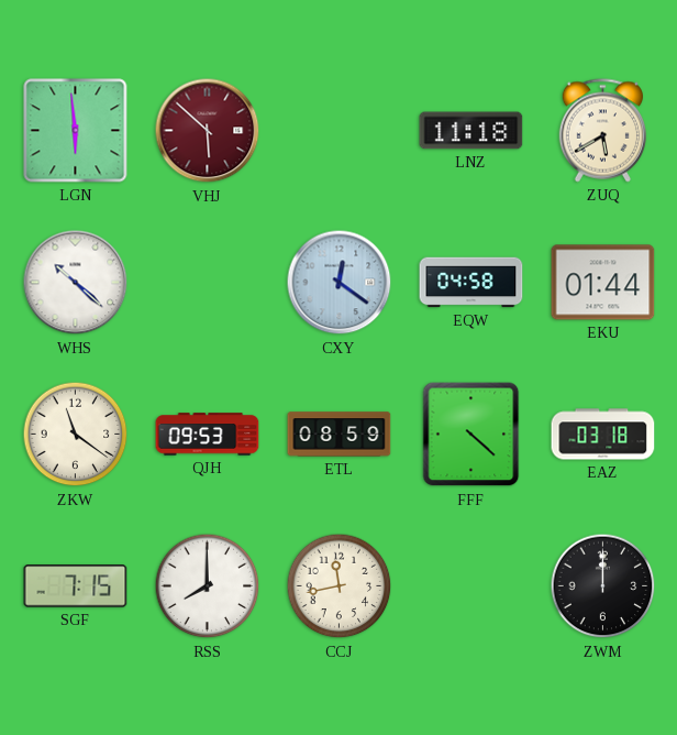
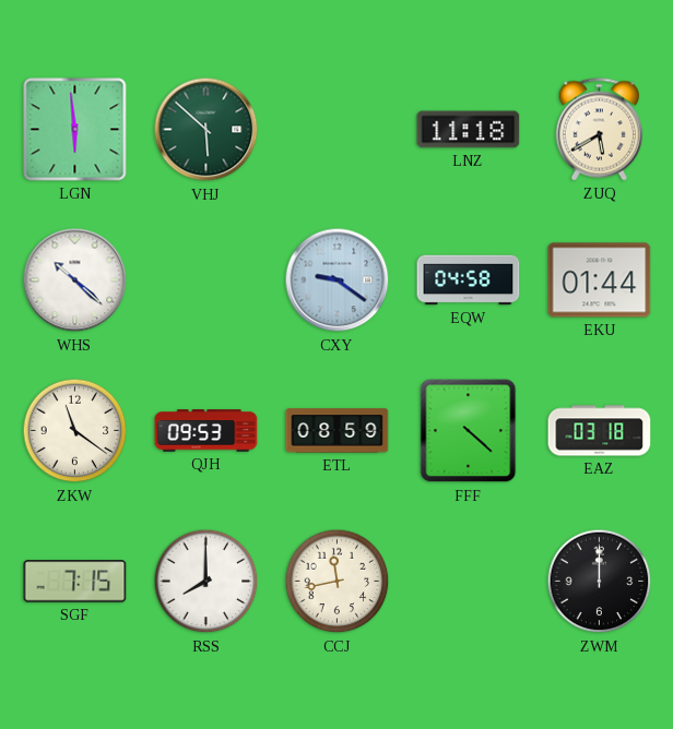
VHJ dial: burgundy -> green (206, 130)
CXY: 12:21 -> 9:21 (338, 280)
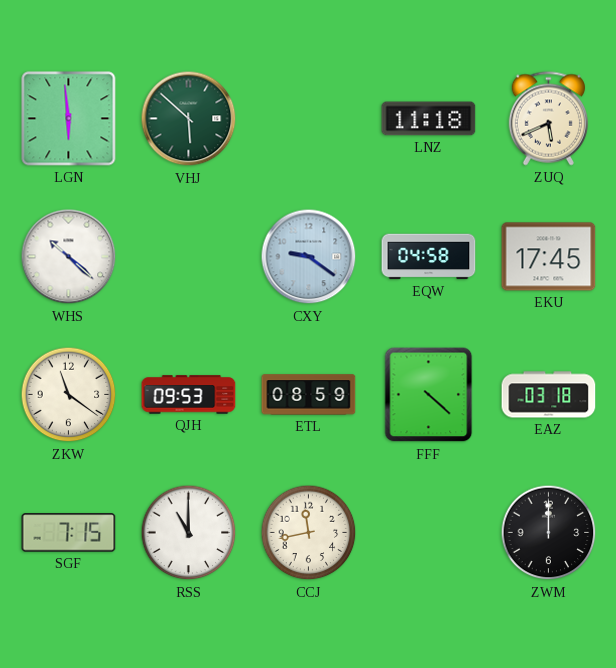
ZUQ: 5:40 -> 5:41 (548, 119)
EKU: 01:44 -> 17:45 (549, 257)
RSS: 8:00 -> 11:00 (189, 533)
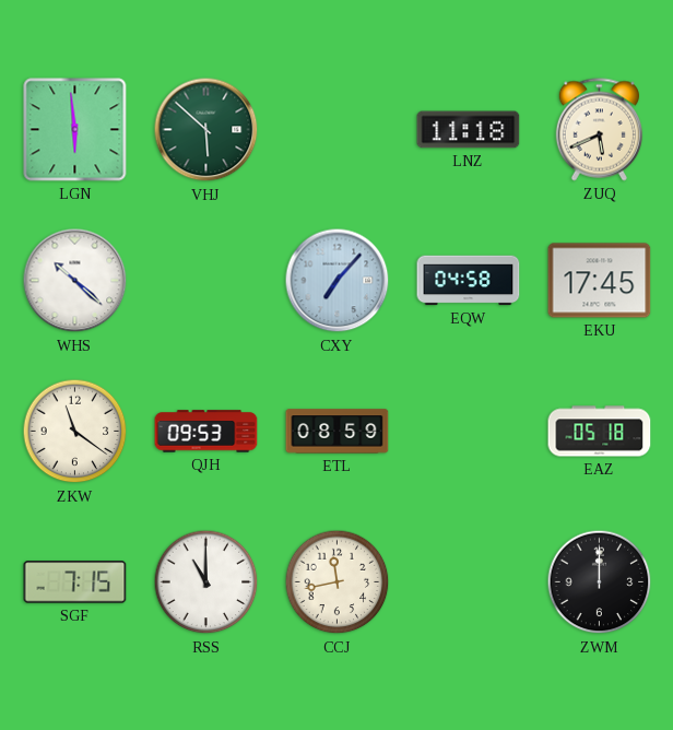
CXY: 9:21 -> 7:07 (338, 281)
FFF: 4:22 -> none (429, 395)
EAZ: 03:18 -> 05:18 (600, 432)
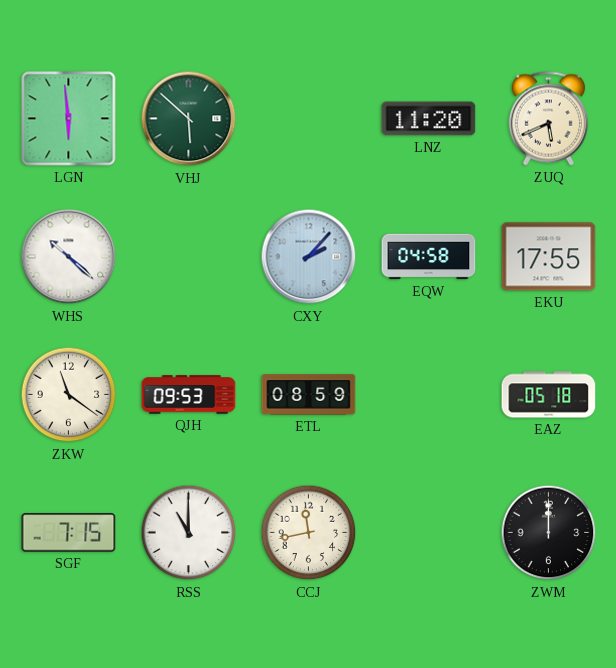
LNZ: 11:18 -> 11:20 (429, 119)
CXY: 7:07 -> 2:07 (309, 257)
EKU: 17:45 -> 17:55 (549, 257)
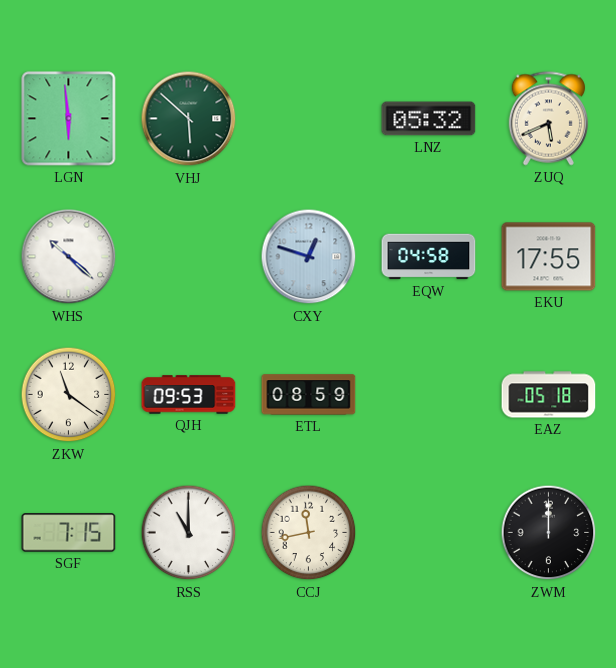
LNZ: 11:20 -> 05:32 (429, 119)
CXY: 2:07 -> 12:48 (309, 257)
